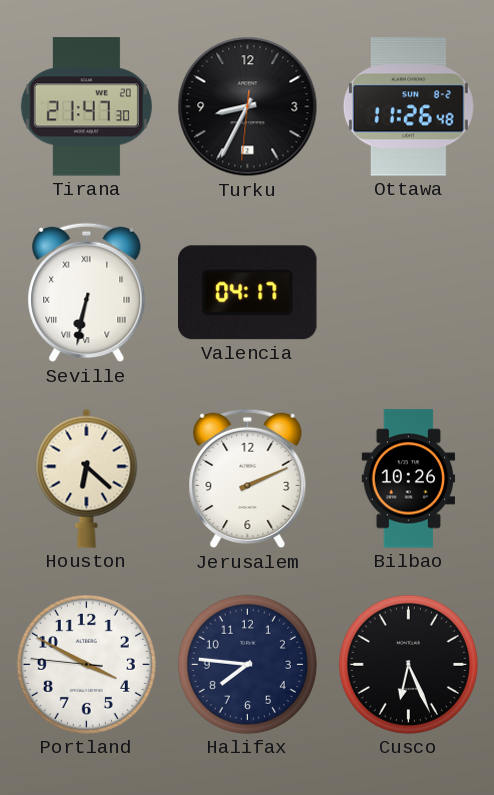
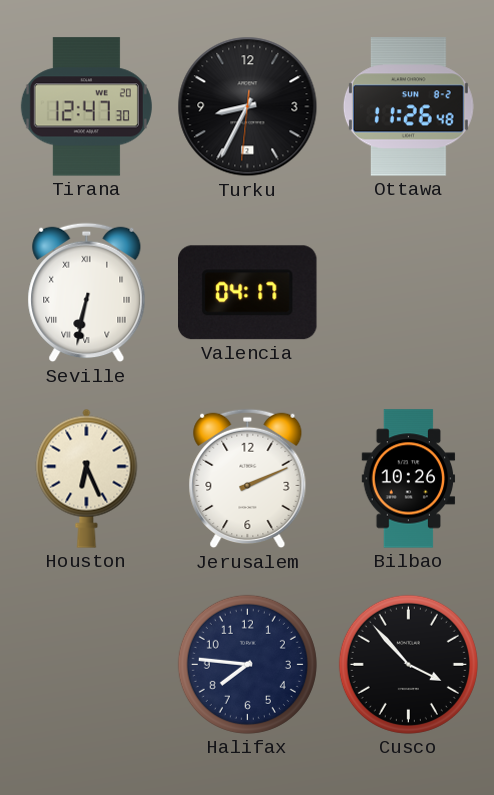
Tirana: 21:47 -> 12:47 (86, 107)
Houston: 6:22 -> 6:26 (87, 478)
Portland: 3:49 -> none (86, 664)
Cusco: 6:26 -> 3:53 (408, 664)
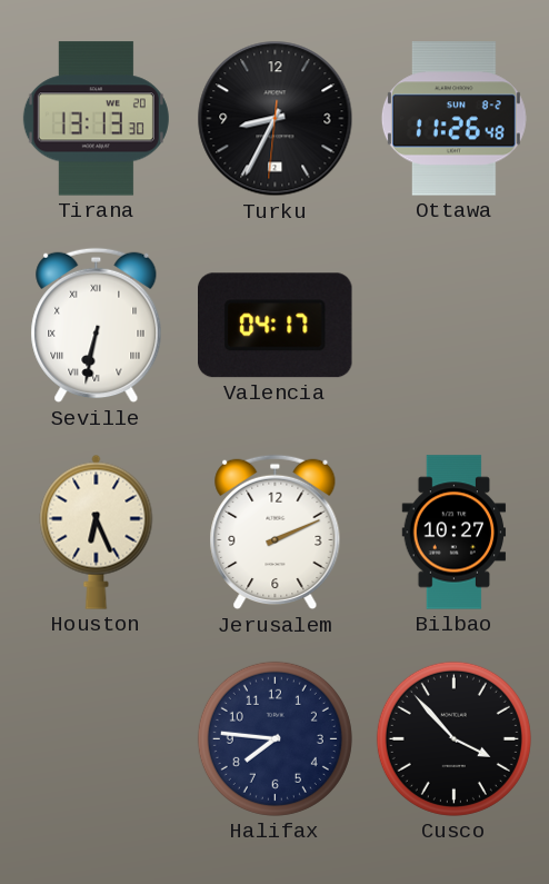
Tirana: 12:47 -> 13:13 (96, 119)
Bilbao: 10:26 -> 10:27 (455, 533)
